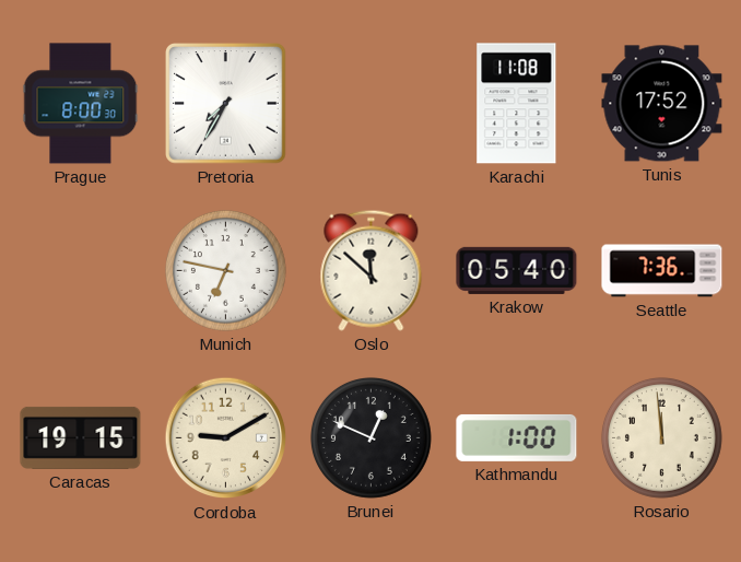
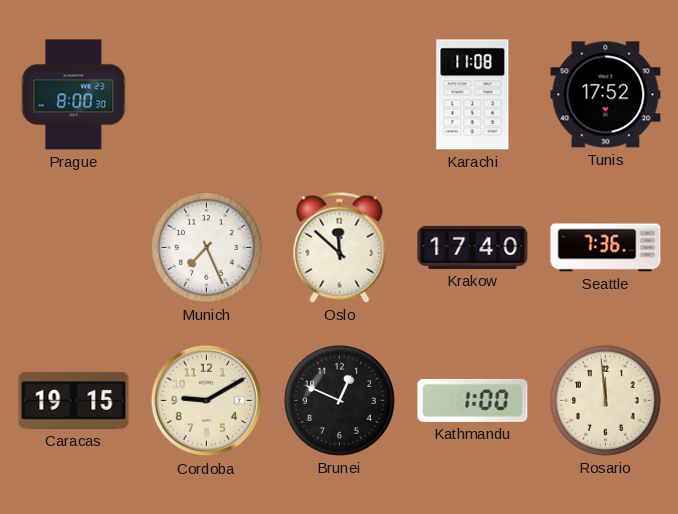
Pretoria: 7:35 -> none (226, 104)
Munich: 6:47 -> 7:26 (206, 247)
Krakow: 05:40 -> 17:40 (473, 247)
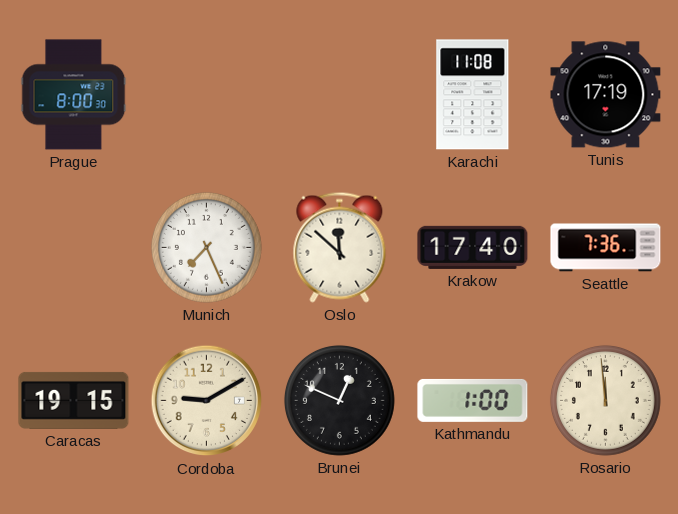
Tunis: 17:52 -> 17:19 (606, 95)
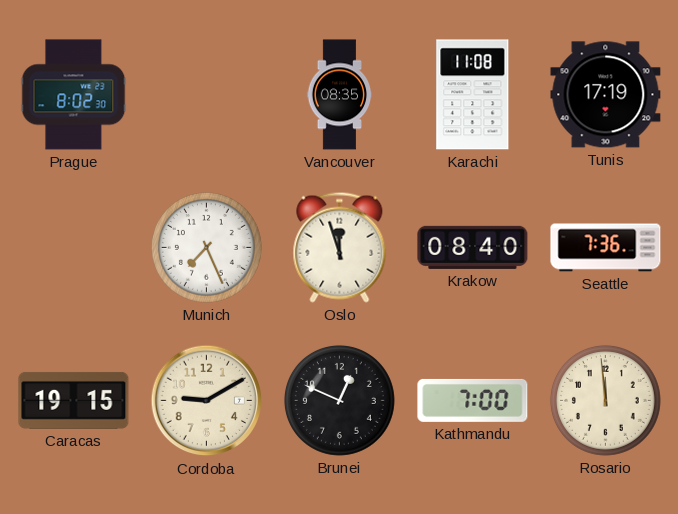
Prague: 8:00 -> 8:02 (74, 95)
Vancouver: none -> 08:35 (340, 95)
Oslo: 11:52 -> 11:57 (340, 247)
Krakow: 17:40 -> 08:40 (473, 247)
Kathmandu: 1:00 -> 7:00 (473, 400)
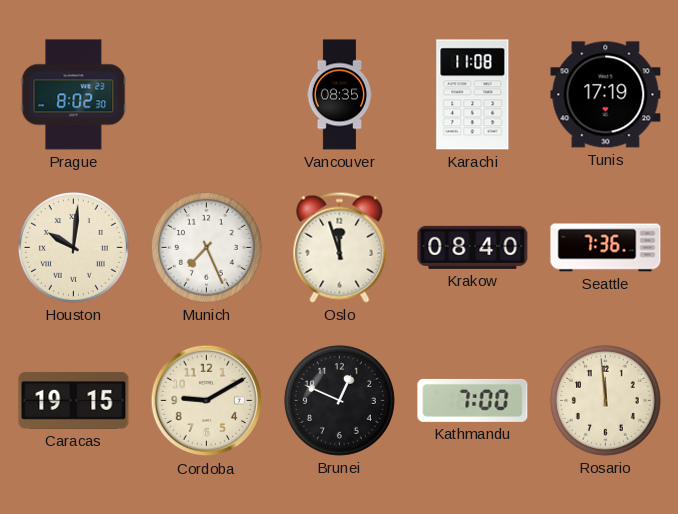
Houston: none -> 10:01 (73, 247)
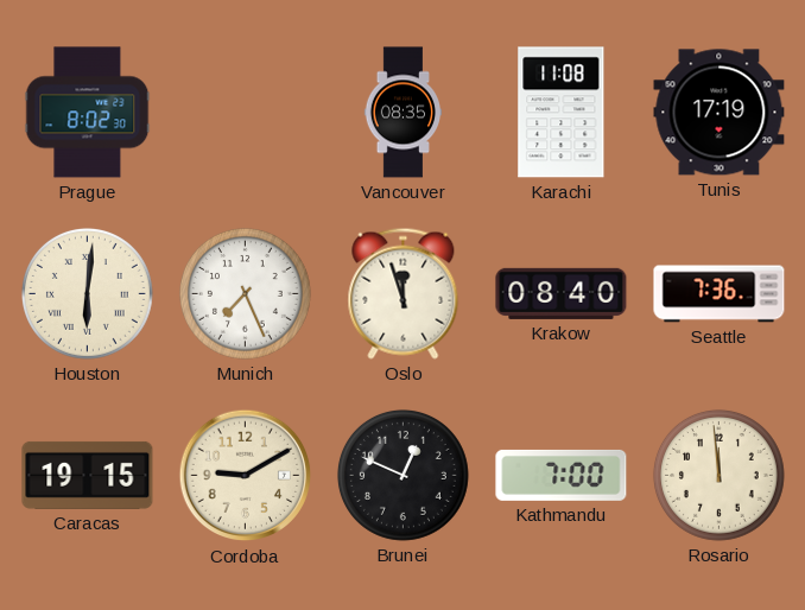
Houston: 10:01 -> 6:01 (87, 293)
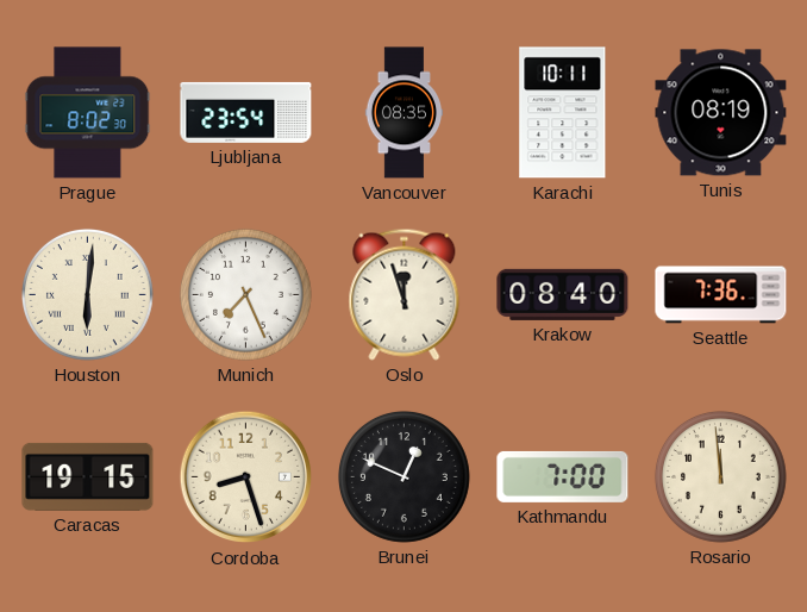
Ljubljana: none -> 23:54 (246, 112)
Karachi: 11:08 -> 10:11 (563, 113)
Tunis: 17:19 -> 08:19 (721, 113)
Cordoba: 9:10 -> 8:27 (246, 477)
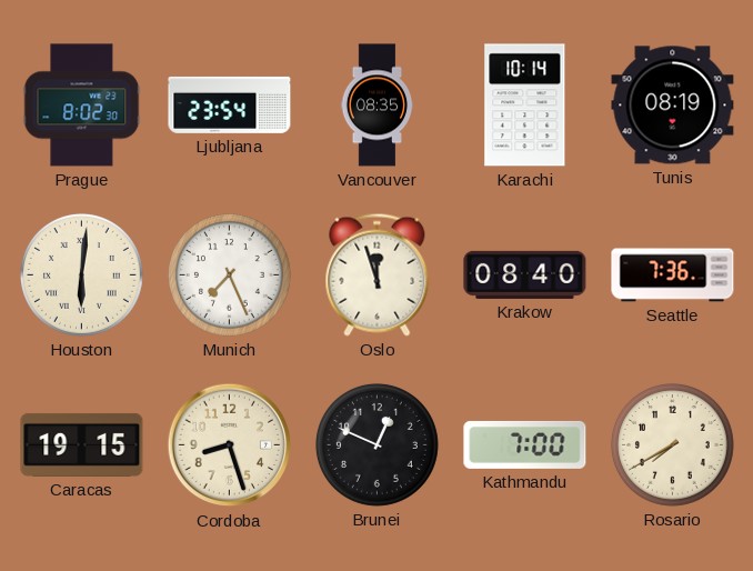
Karachi: 10:11 -> 10:14 (525, 106)
Rosario: 11:59 -> 7:40 (672, 444)
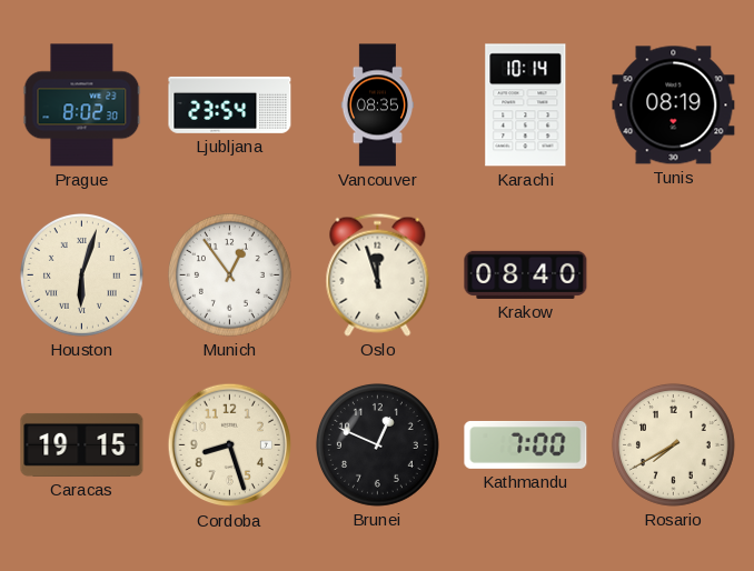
Houston: 6:01 -> 6:03 (81, 274)
Munich: 7:26 -> 12:54 (229, 274)
Seattle: 7:36 -> none (673, 276)
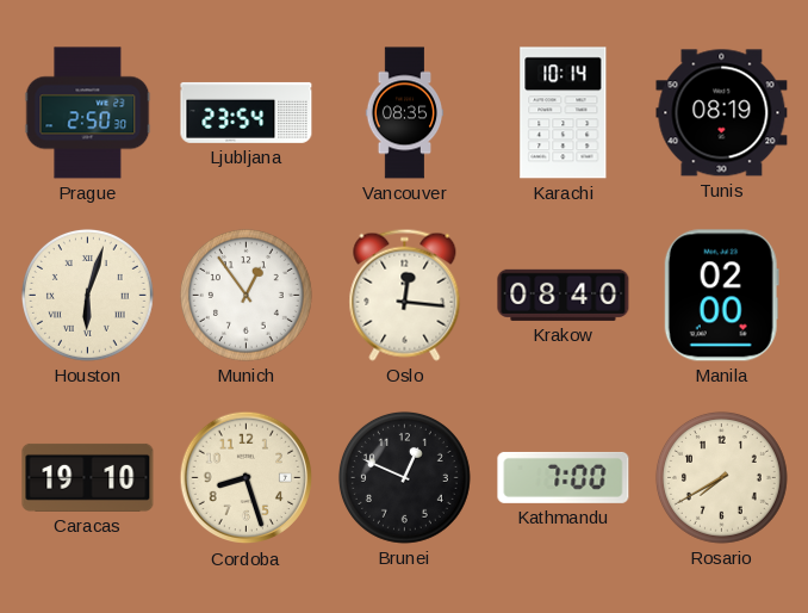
Prague: 8:02 -> 2:50 (88, 113)
Oslo: 11:57 -> 12:16 (405, 295)
Manila: none -> 02:00 (721, 296)
Caracas: 19:15 -> 19:10 (88, 477)
